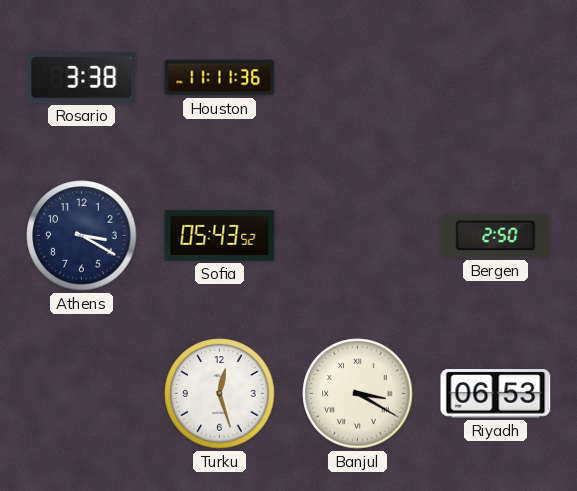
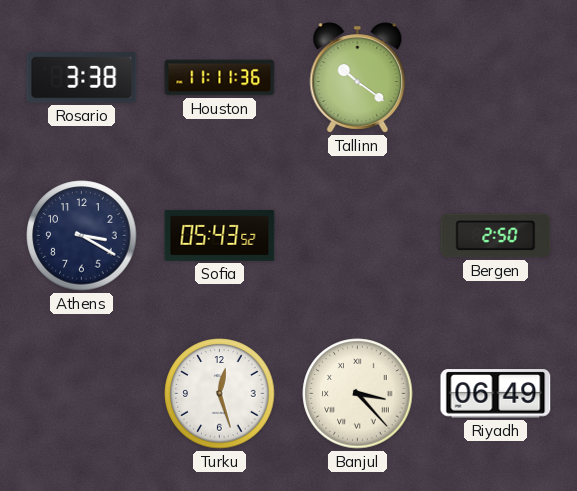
Tallinn: none -> 10:21 (358, 78)
Banjul: 3:20 -> 3:23 (358, 394)
Riyadh: 06:53 -> 06:49 (496, 394)
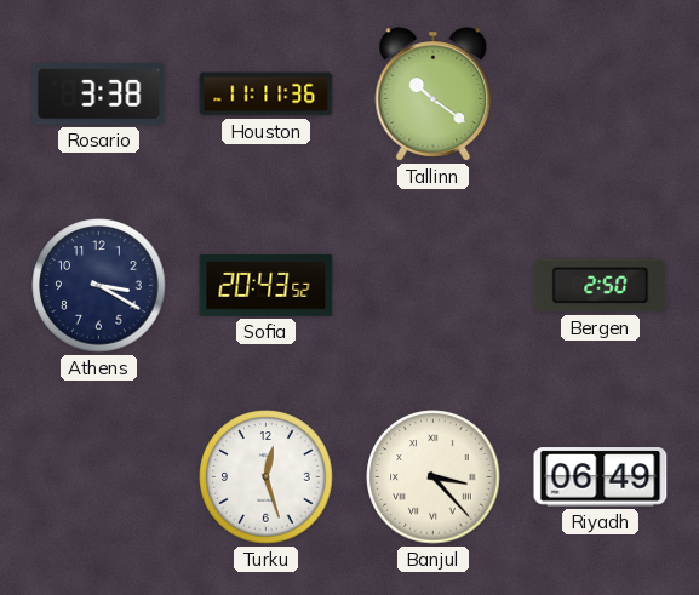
Sofia: 05:43 -> 20:43 (267, 285)
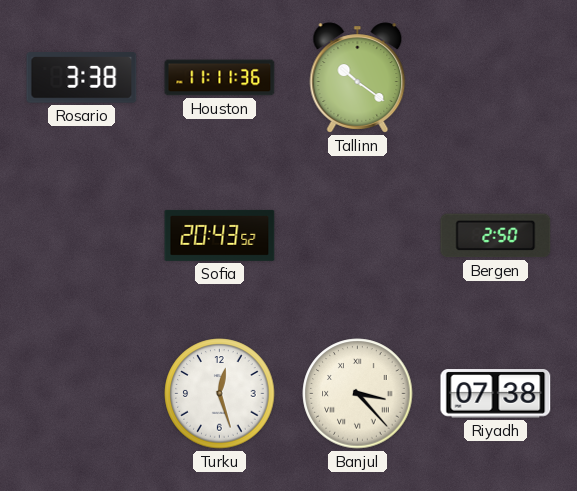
Athens: 3:20 -> none (99, 286)
Riyadh: 06:49 -> 07:38 (496, 394)
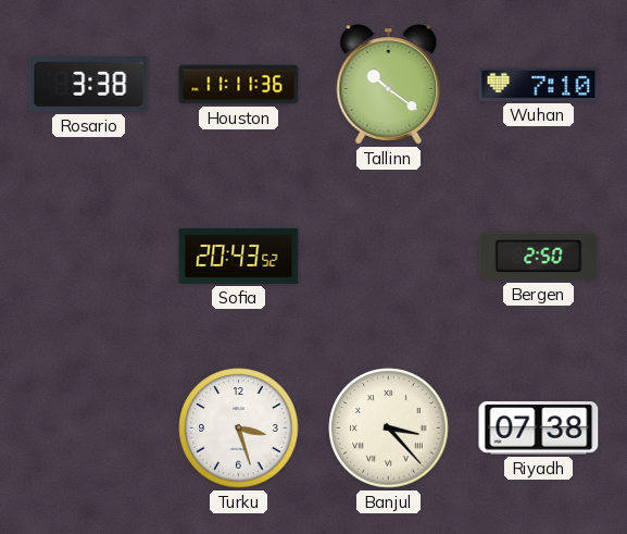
Wuhan: none -> 7:10 (539, 84)
Turku: 12:27 -> 3:27 (239, 429)
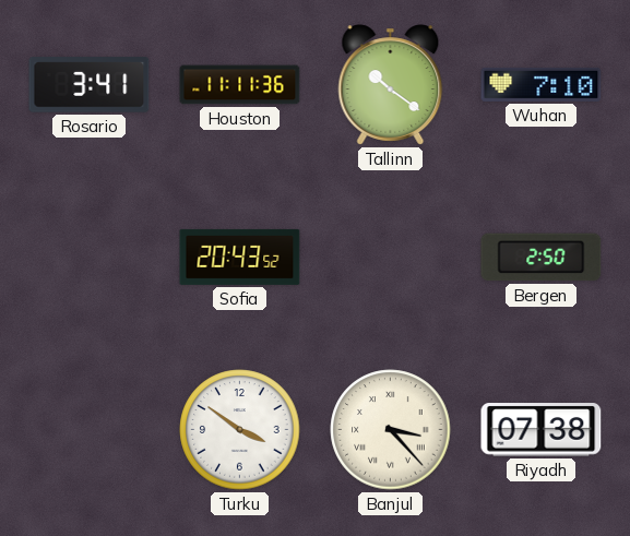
Rosario: 3:38 -> 3:41 (90, 85)
Turku: 3:27 -> 3:51 (240, 430)
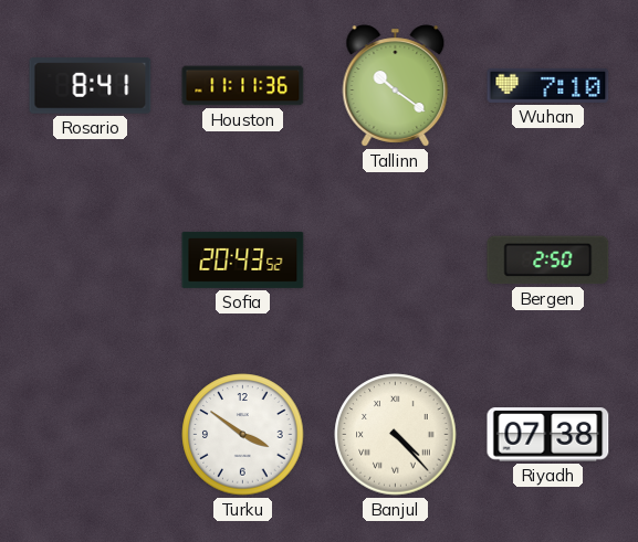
Rosario: 3:41 -> 8:41 (91, 86)
Banjul: 3:23 -> 4:23 (396, 435)
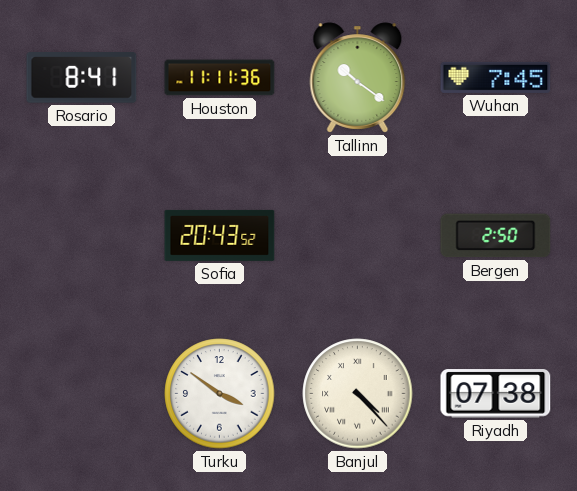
Wuhan: 7:10 -> 7:45 (496, 77)
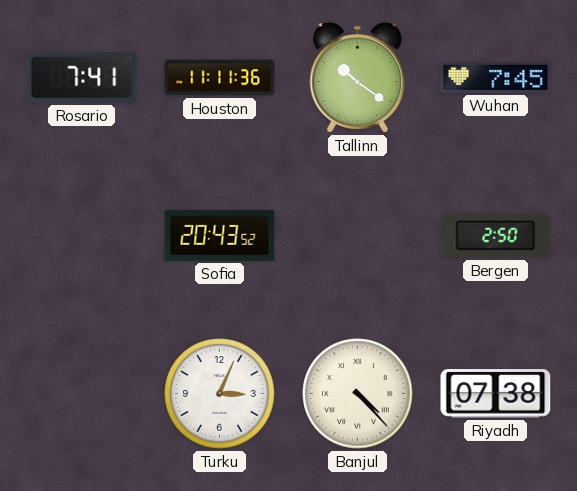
Rosario: 8:41 -> 7:41 (82, 78)
Turku: 3:51 -> 3:04 (220, 394)
